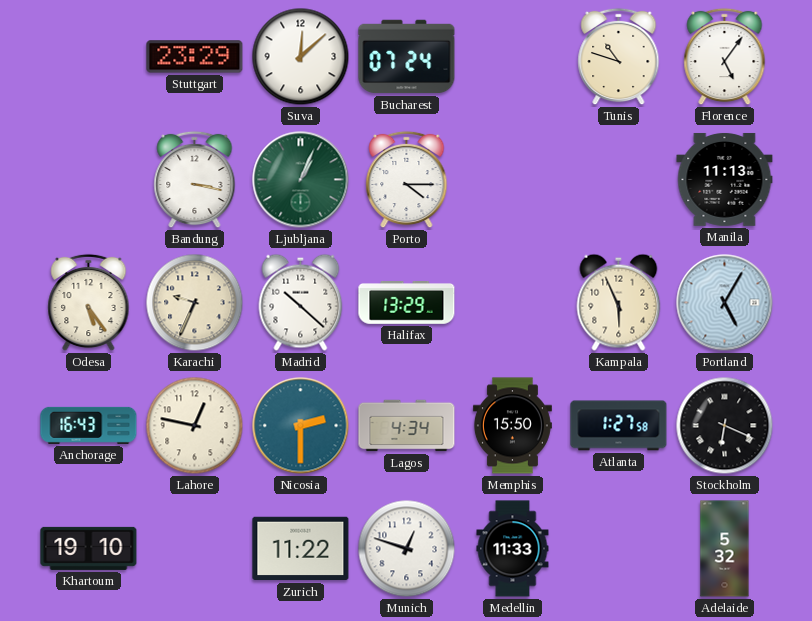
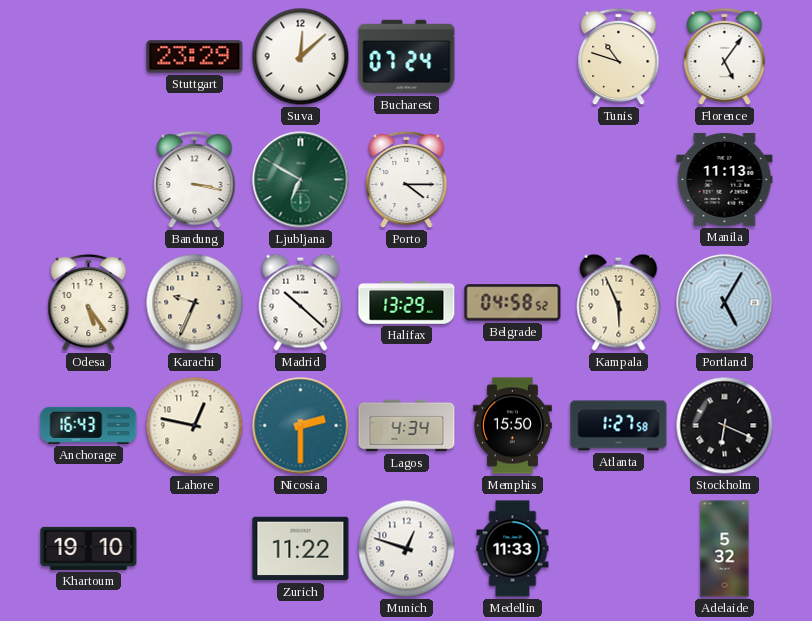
Ljubljana: 1:04 -> 6:50 (301, 180)
Belgrade: none -> 04:58 (513, 303)
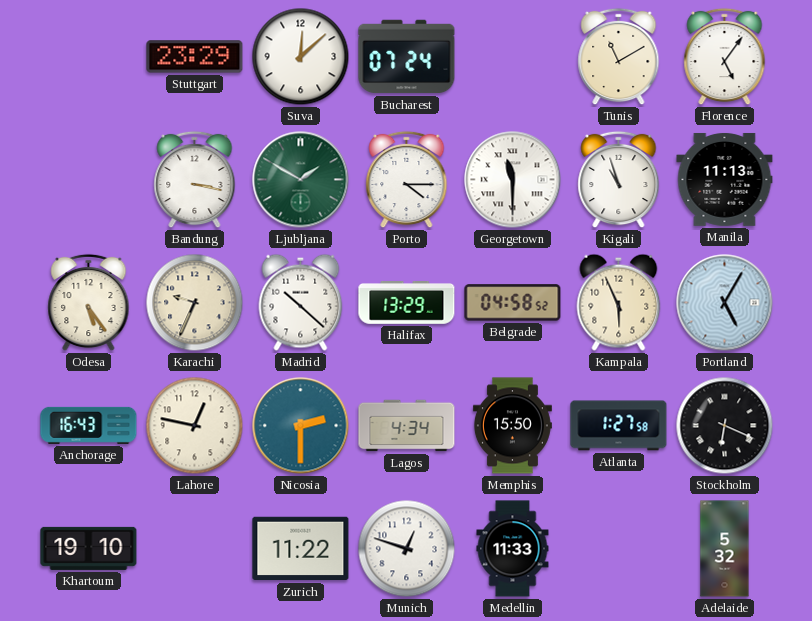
Tunis: 10:48 -> 11:10 (619, 57)
Ljubljana: 6:50 -> 1:50 (301, 180)
Georgetown: none -> 11:30 (513, 180)
Kigali: none -> 10:57 (619, 180)
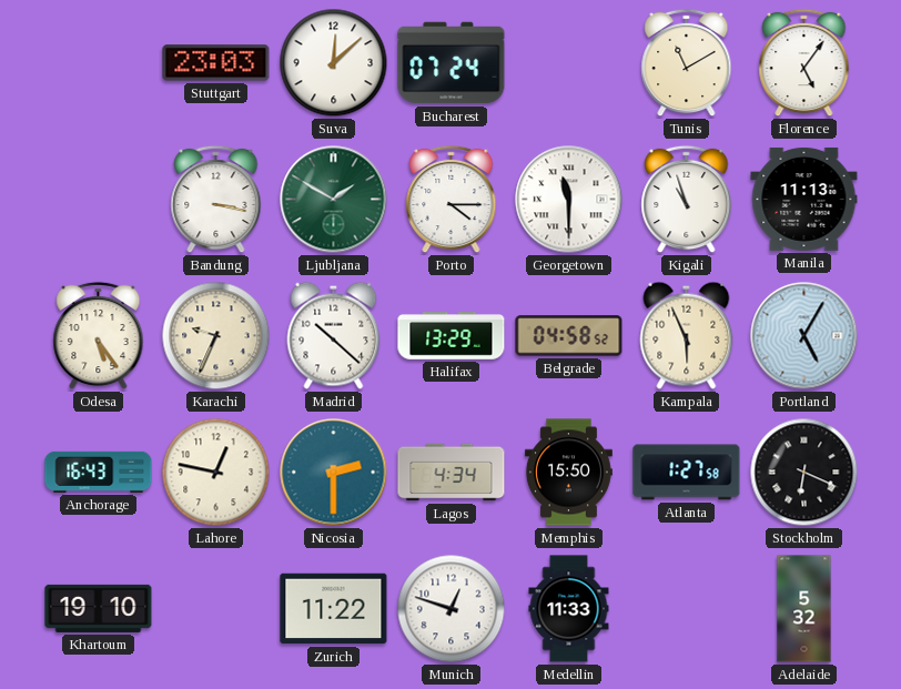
Stuttgart: 23:29 -> 23:03 (216, 63)
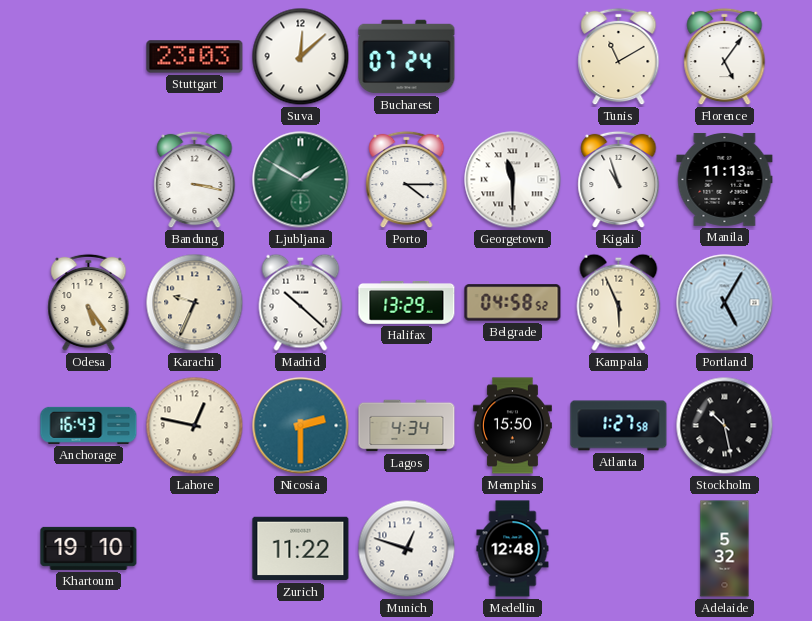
Stockholm: 6:19 -> 10:28 (725, 426)
Medellin: 11:33 -> 12:48 (513, 549)
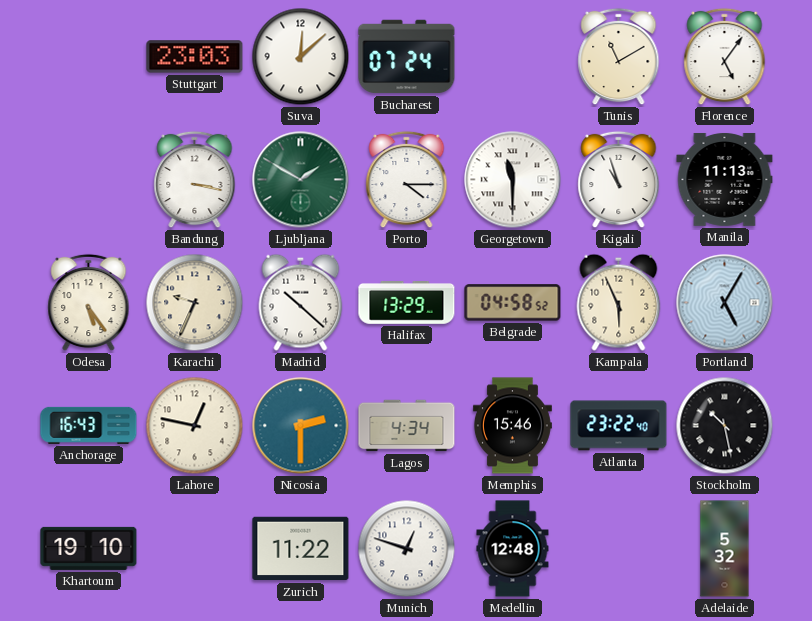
Memphis: 15:50 -> 15:46 (512, 426)
Atlanta: 1:27 -> 23:22 (619, 426)
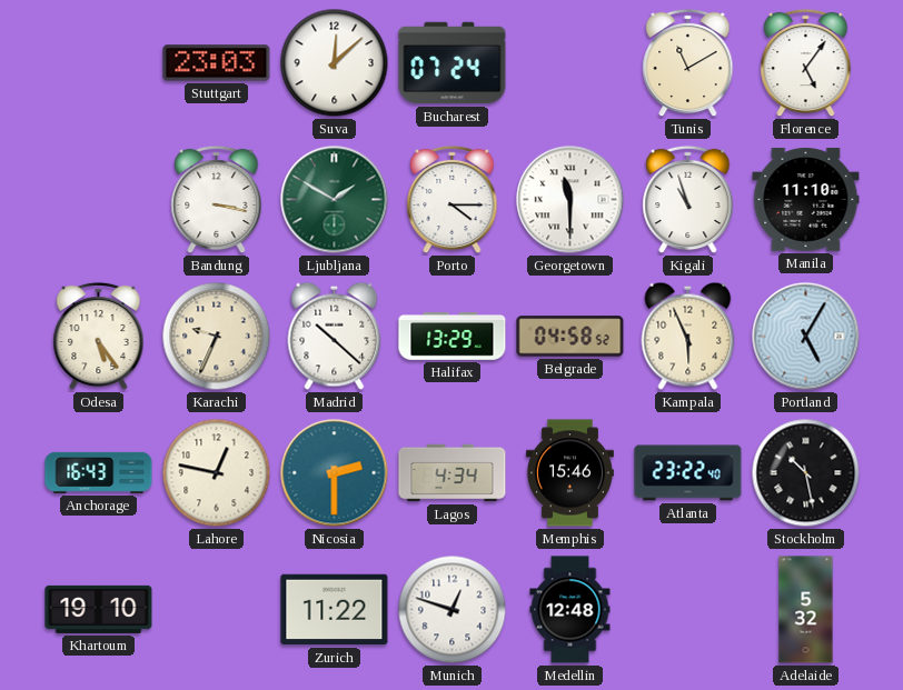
Manila: 11:13 -> 11:10 (806, 199)
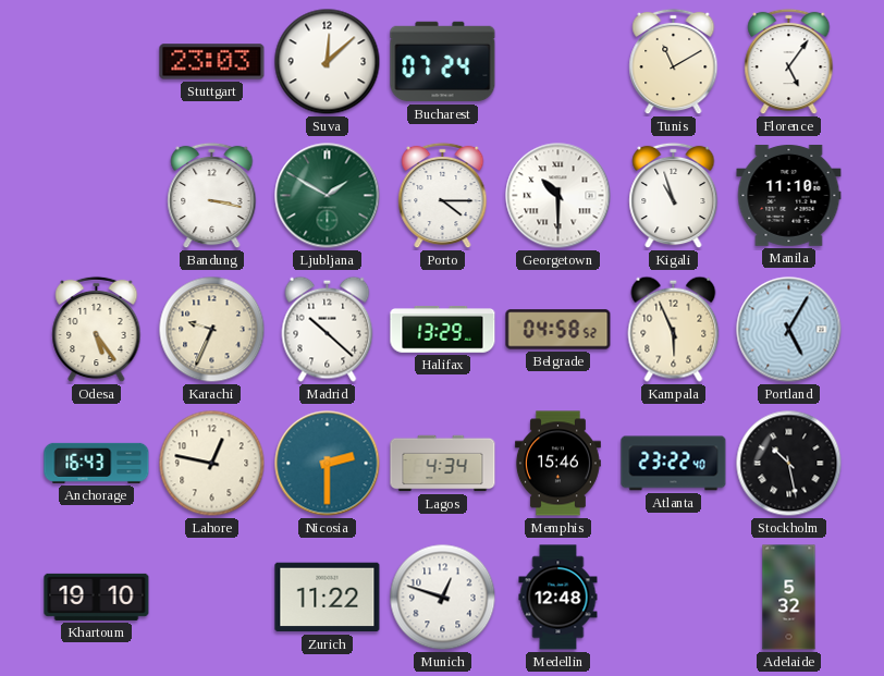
Georgetown: 11:30 -> 10:30 (558, 196)
